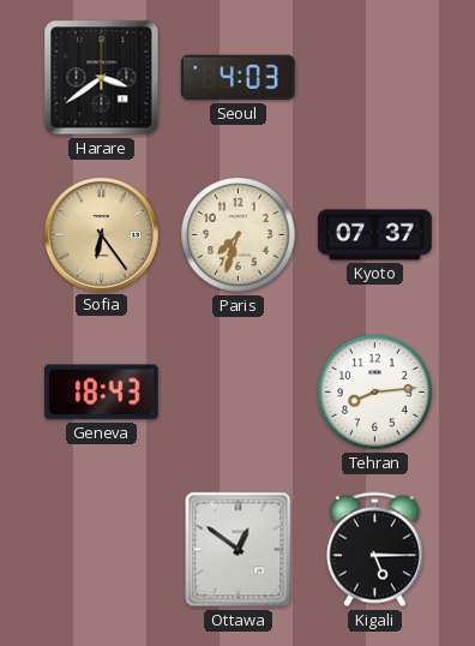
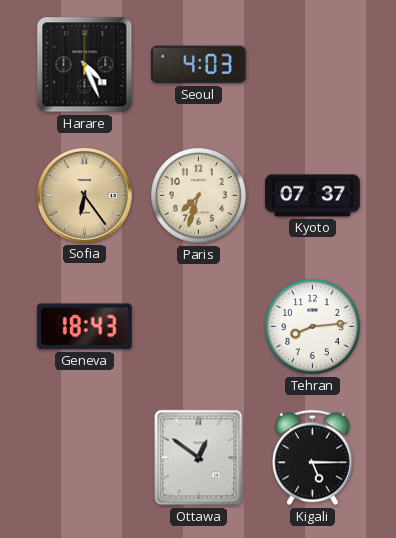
Harare: 3:39 -> 4:26 (85, 65)
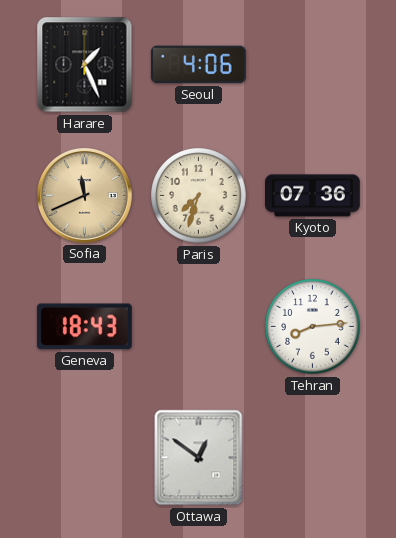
Harare: 4:26 -> 1:26 (85, 65)
Seoul: 4:03 -> 4:06 (198, 65)
Sofia: 6:24 -> 11:41 (84, 195)
Kyoto: 07:37 -> 07:36 (313, 196)
Kigali: 5:15 -> none (312, 458)
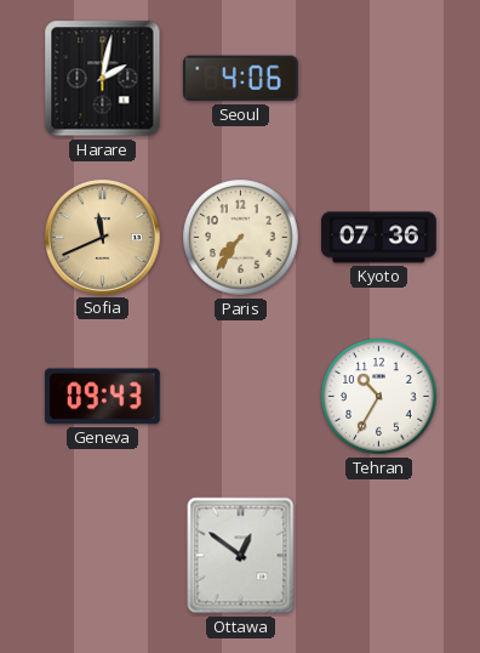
Harare: 1:26 -> 2:02 (103, 79)
Paris: 7:33 -> 7:36 (241, 238)
Geneva: 18:43 -> 09:43 (102, 397)
Tehran: 8:14 -> 10:35 (379, 397)
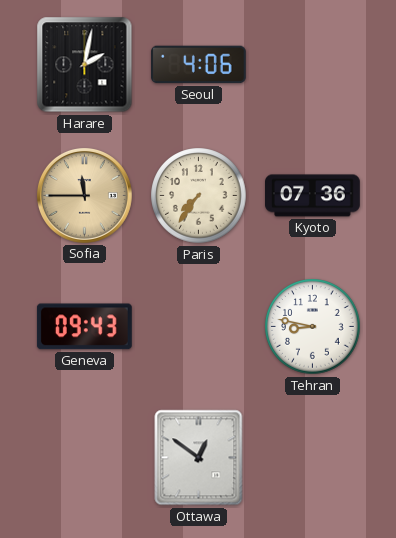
Sofia: 11:41 -> 11:45 (84, 195)
Tehran: 10:35 -> 8:47 (313, 327)
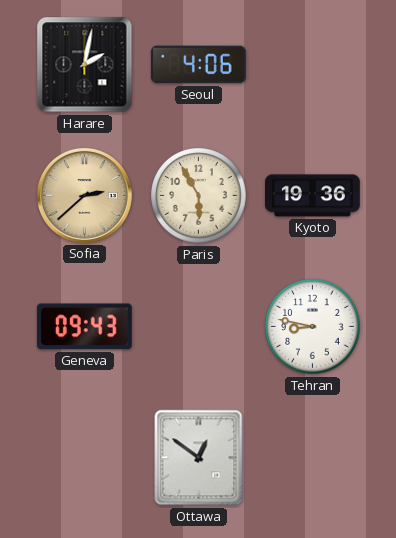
Sofia: 11:45 -> 2:38 (84, 195)
Paris: 7:36 -> 5:55 (199, 196)
Kyoto: 07:36 -> 19:36 (313, 196)
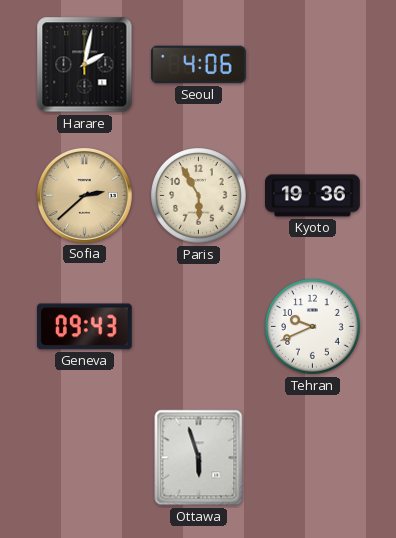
Tehran: 8:47 -> 9:41 (313, 327)
Ottawa: 12:51 -> 5:57 (199, 458)
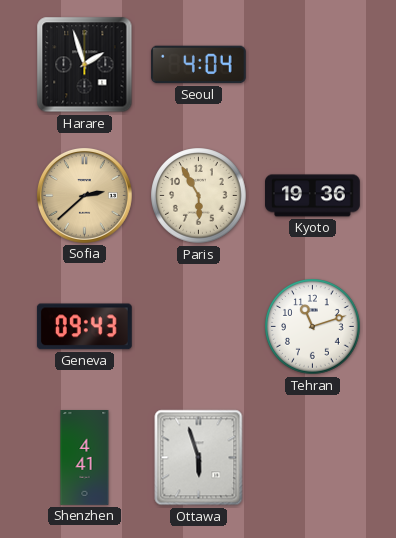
Harare: 2:02 -> 1:57 (85, 65)
Seoul: 4:06 -> 4:04 (198, 65)
Tehran: 9:41 -> 11:12 (313, 327)
Shenzhen: none -> 4:41 (85, 458)
